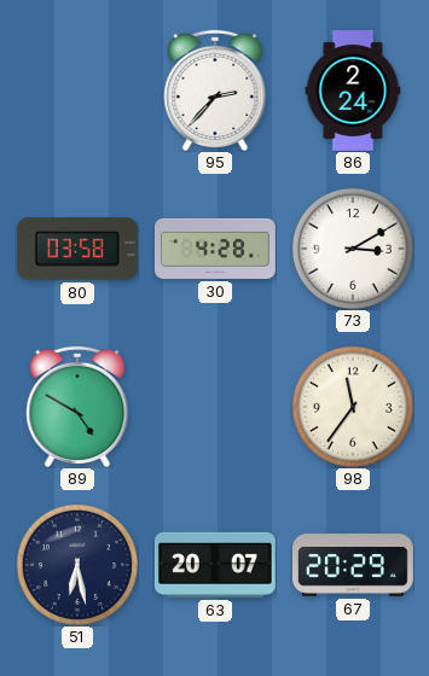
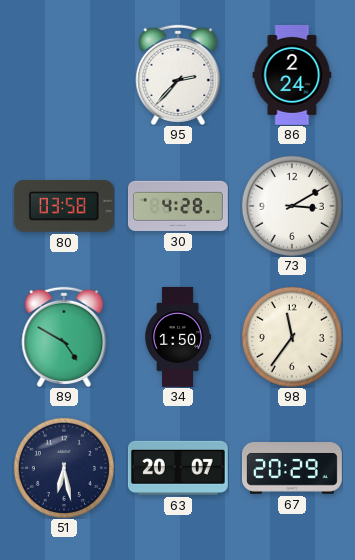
34: none -> 1:50 (178, 337)
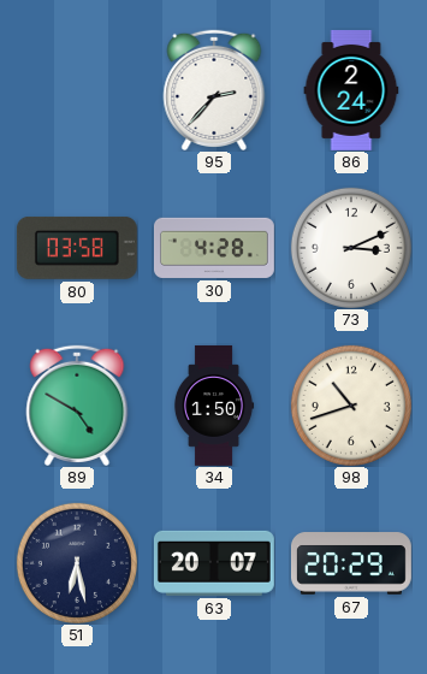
73: 3:10 -> 3:11 (351, 248)
98: 11:36 -> 10:42 (351, 406)
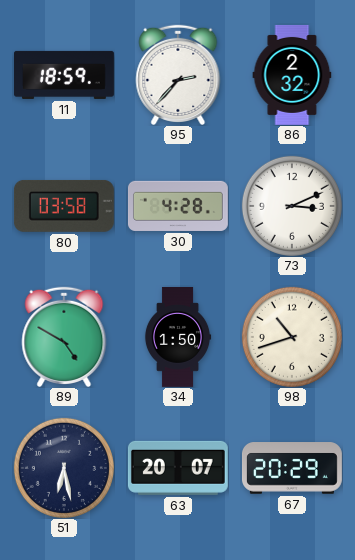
11: none -> 18:59 (64, 75)
86: 2:24 -> 2:32 (292, 75)
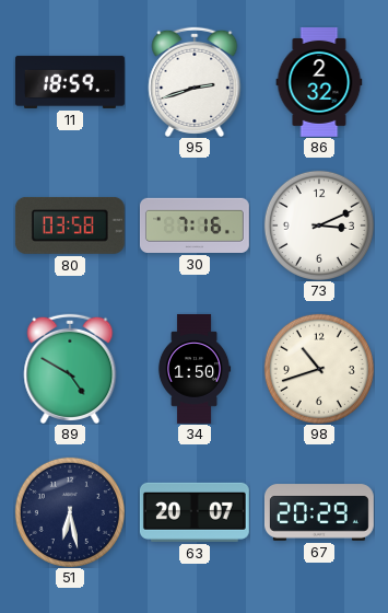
95: 2:37 -> 2:42 (195, 82)
30: 4:28 -> 7:16 (195, 225)
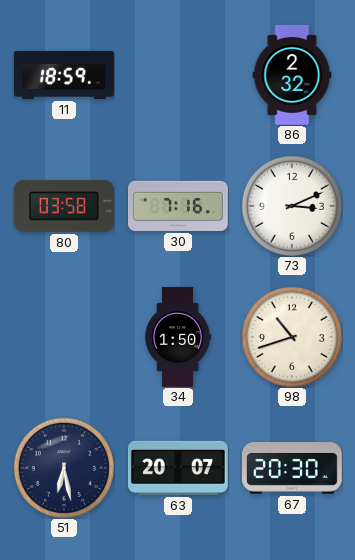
95: 2:42 -> none (195, 82)
89: 4:50 -> none (70, 369)
67: 20:29 -> 20:30 (292, 468)
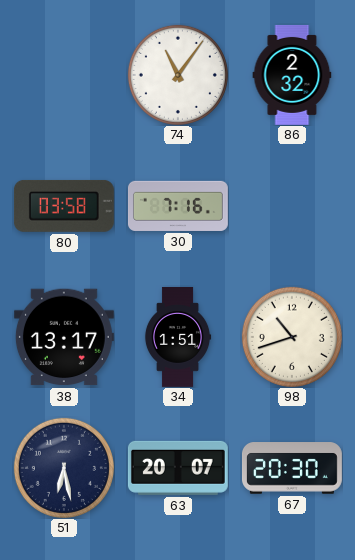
11: 18:59 -> none (64, 75)
74: none -> 11:06 (178, 75)
73: 3:11 -> none (292, 206)
38: none -> 13:17 (64, 337)
34: 1:50 -> 1:51 (178, 337)
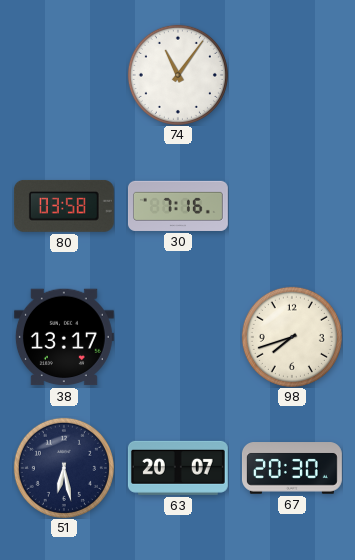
86: 2:32 -> none (292, 75)
34: 1:51 -> none (178, 337)
98: 10:42 -> 7:42 (292, 337)
